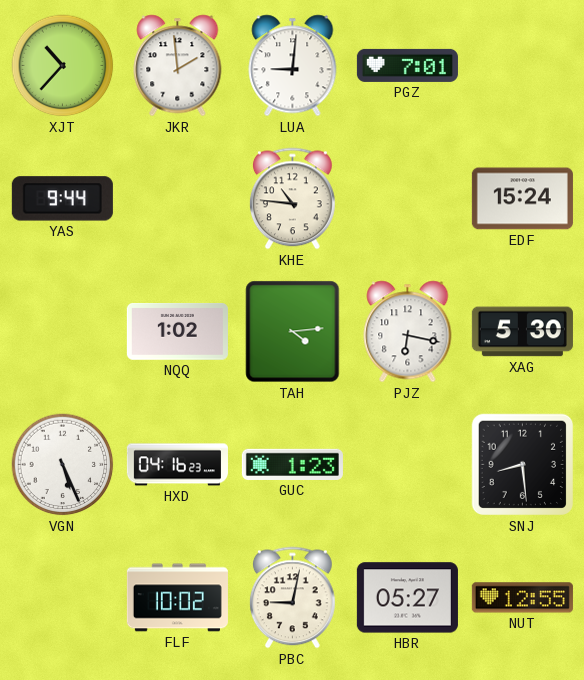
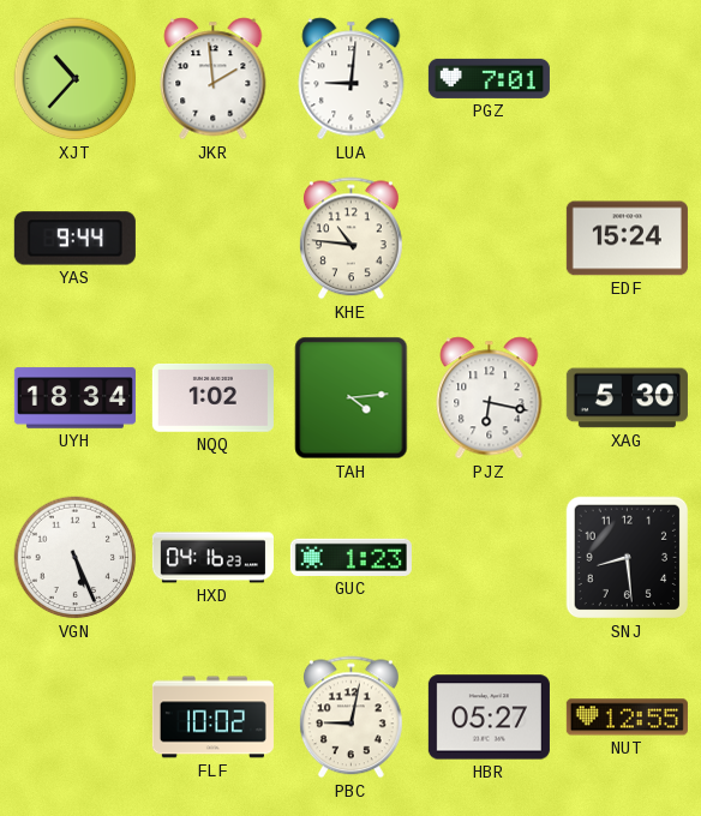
UYH: none -> 18:34 (74, 398)
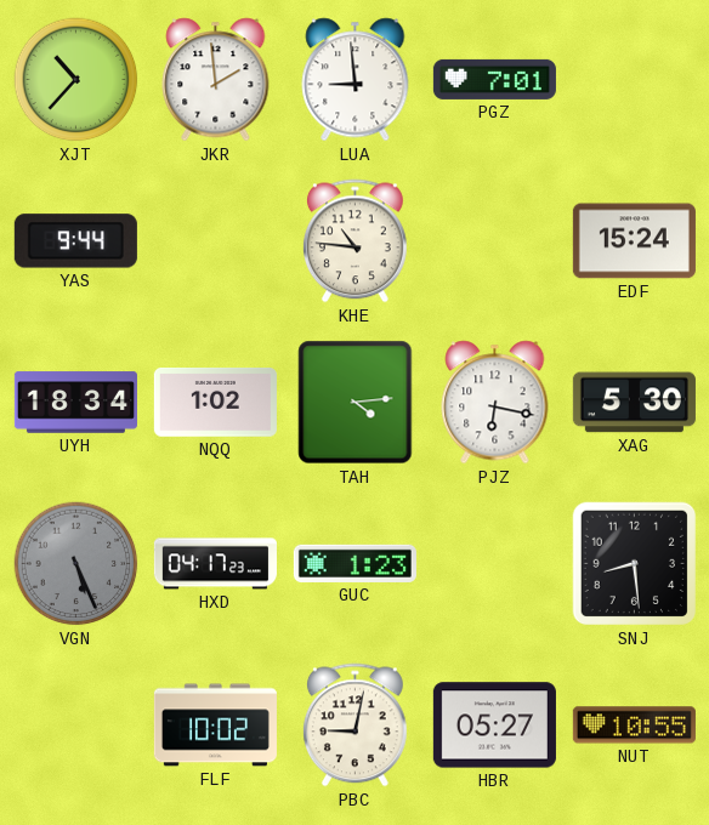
LUA: 9:01 -> 8:59 (356, 80)
VGN dial: white -> grey (76, 564)
HXD: 04:16 -> 04:17 (215, 564)
NUT: 12:55 -> 10:55 (634, 726)
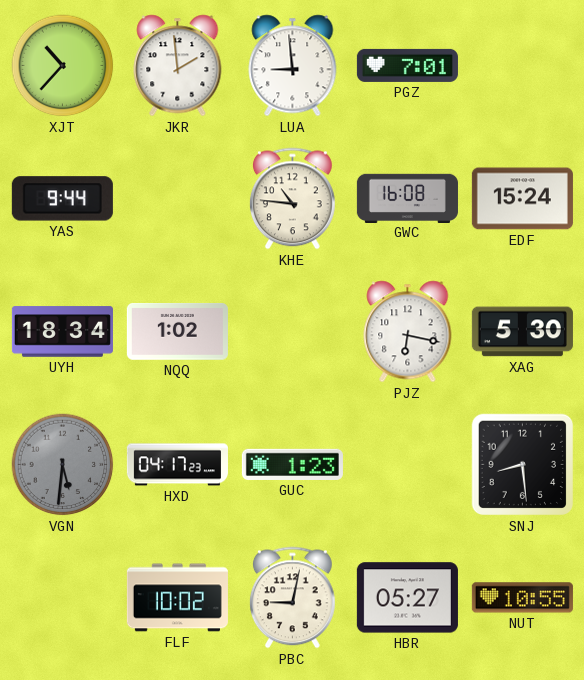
GWC: none -> 16:08 (407, 198)
TAH: 4:14 -> none (356, 403)
VGN: 5:26 -> 5:31 (63, 465)
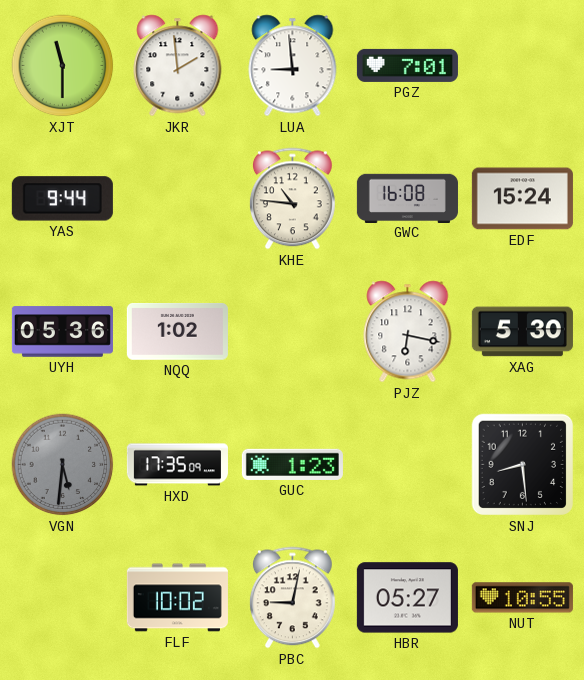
XJT: 10:37 -> 11:30 (63, 66)
UYH: 18:34 -> 05:36 (62, 332)
HXD: 04:17 -> 17:35 (177, 465)
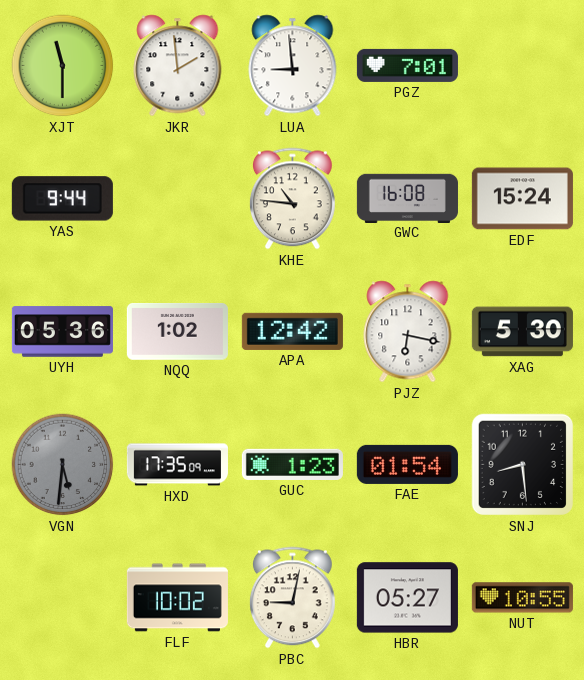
APA: none -> 12:42 (292, 331)
FAE: none -> 01:54 (407, 464)
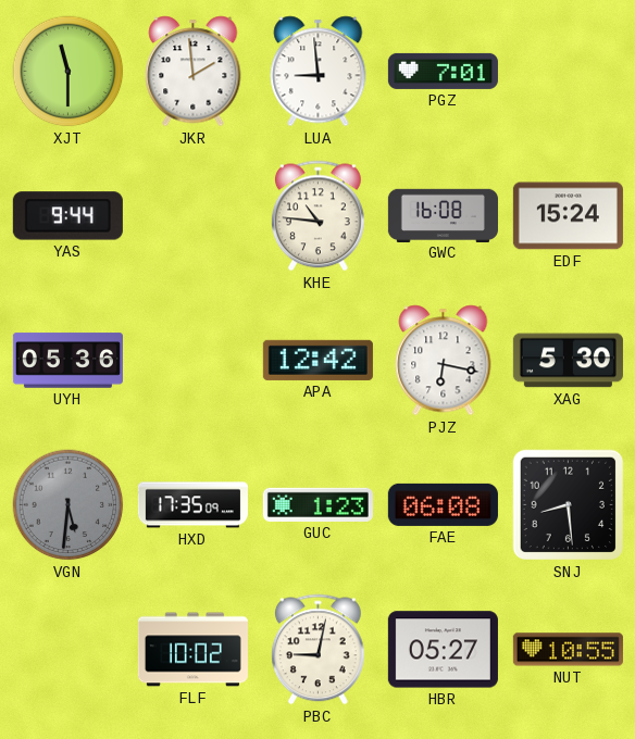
NQQ: 1:02 -> none (177, 332)
FAE: 01:54 -> 06:08 (443, 504)
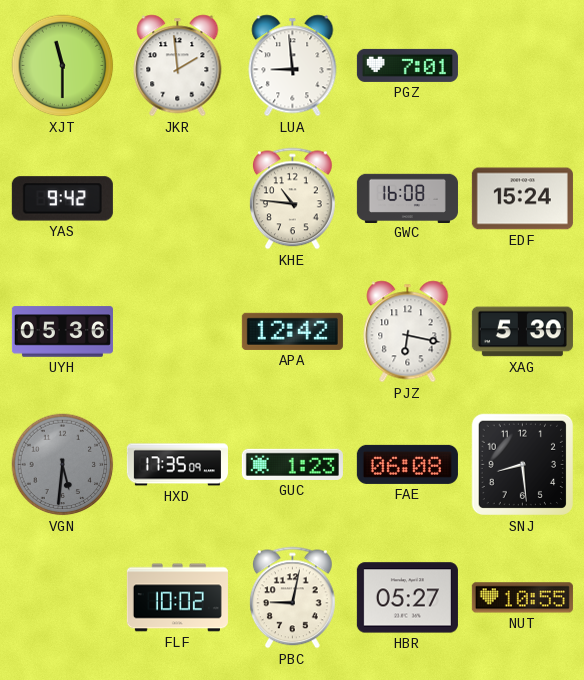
YAS: 9:44 -> 9:42 (62, 199)
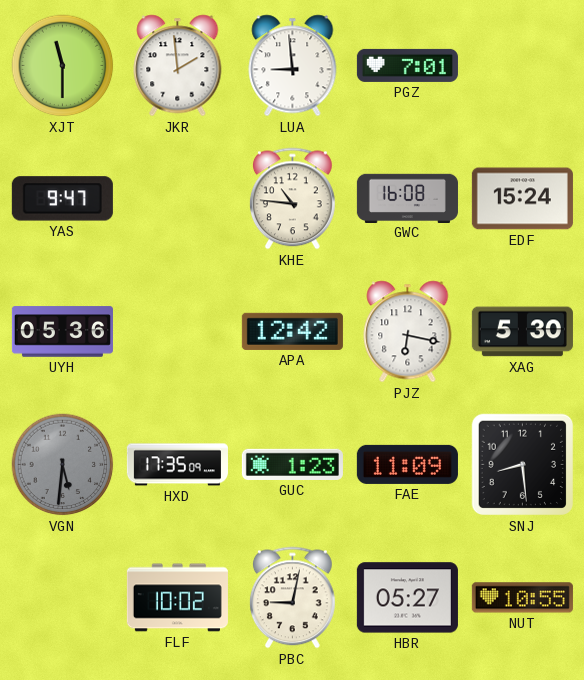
YAS: 9:42 -> 9:47 (62, 199)
FAE: 06:08 -> 11:09 (407, 464)
